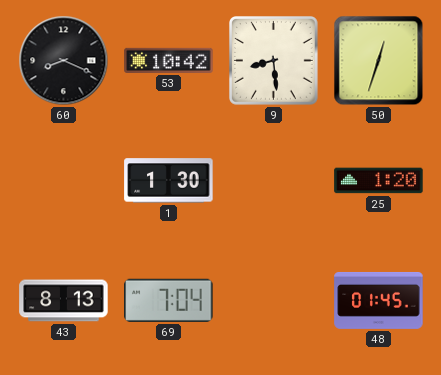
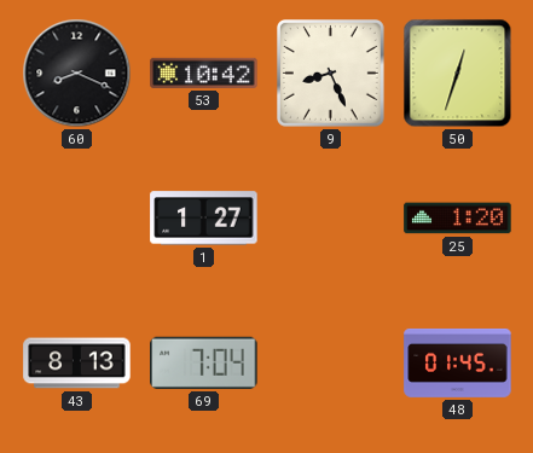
9: 8:29 -> 8:26 (331, 74)
1: 1:30 -> 1:27 (204, 219)
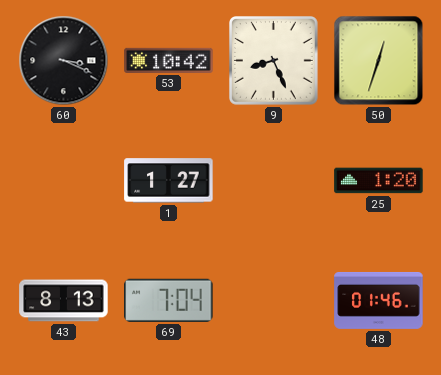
60: 8:19 -> 3:19 (64, 61)
48: 01:45 -> 01:46 (379, 300)
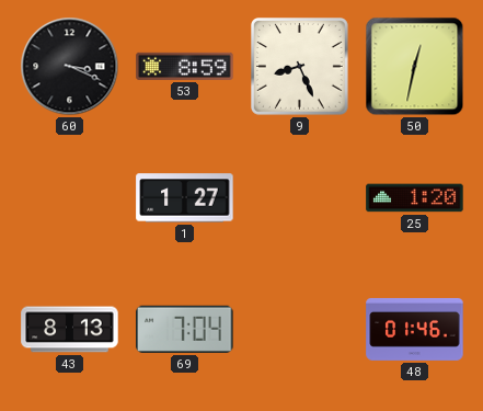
53: 10:42 -> 8:59 (185, 66)
50: 12:33 -> 12:32 (415, 67)
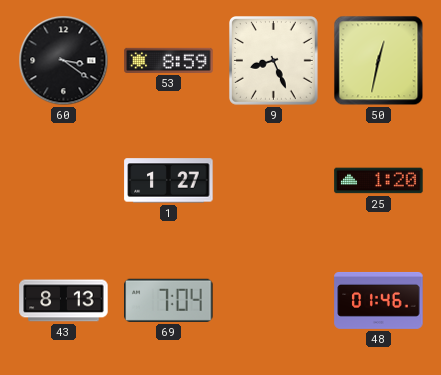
60: 3:19 -> 3:21 (64, 61)
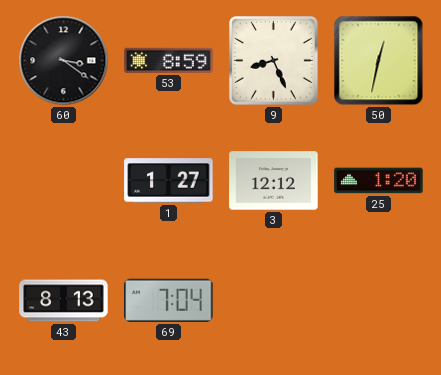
3: none -> 12:12 (274, 181)
48: 01:46 -> none (379, 300)
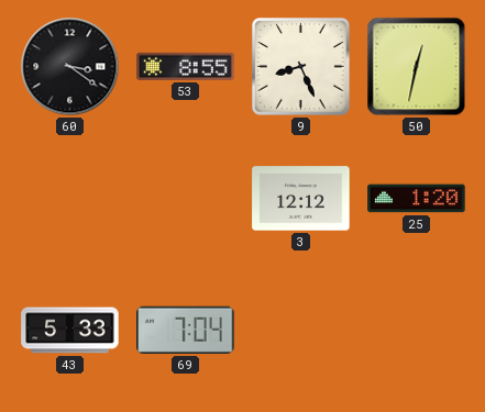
53: 8:59 -> 8:55 (186, 66)
1: 1:27 -> none (169, 181)
43: 8:13 -> 5:33 (70, 331)
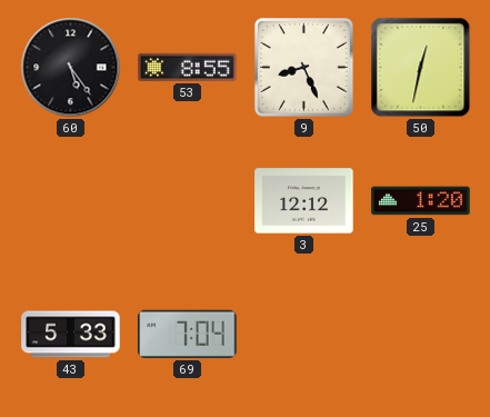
60: 3:21 -> 5:24 (71, 68)
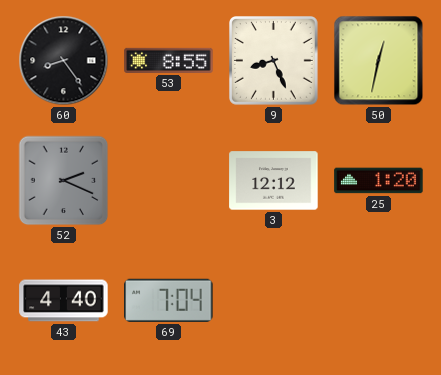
60: 5:24 -> 8:24 (64, 61)
52: none -> 2:19 (64, 181)
43: 5:33 -> 4:40 (64, 301)
